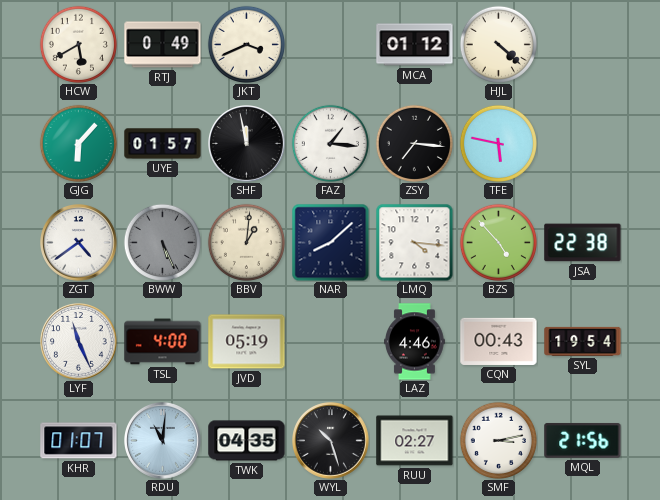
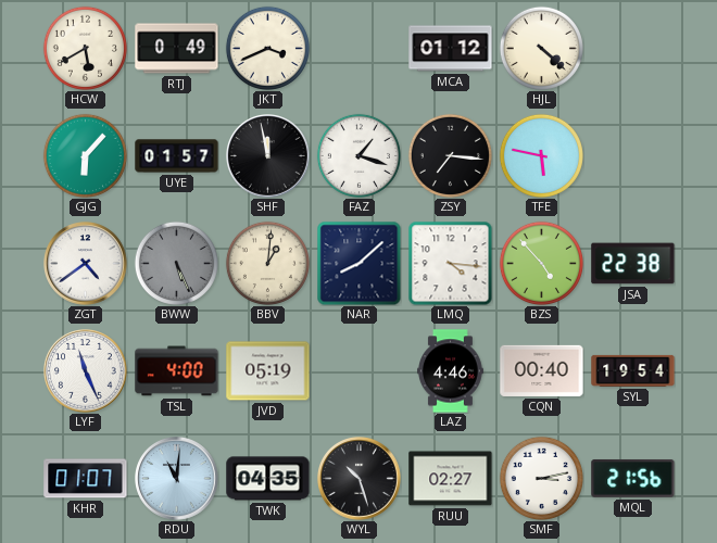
FAZ: 1:16 -> 1:18 (358, 155)
CQN: 00:43 -> 00:40 (542, 370)
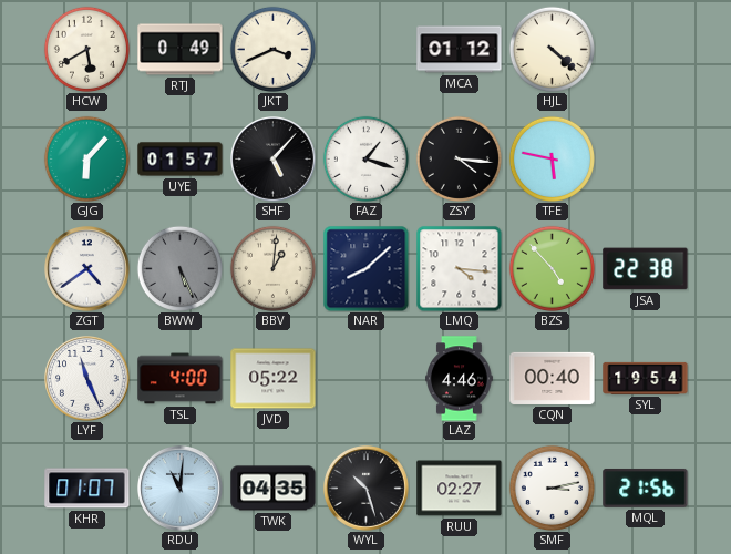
SHF: 11:58 -> 5:07 (274, 160)
ZSY: 7:16 -> 4:16 (459, 158)
JVD: 05:19 -> 05:22 (274, 379)
